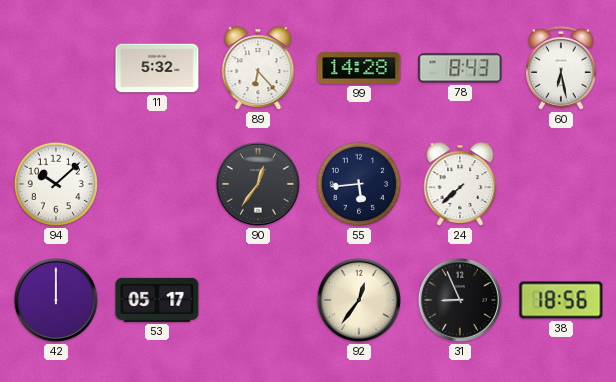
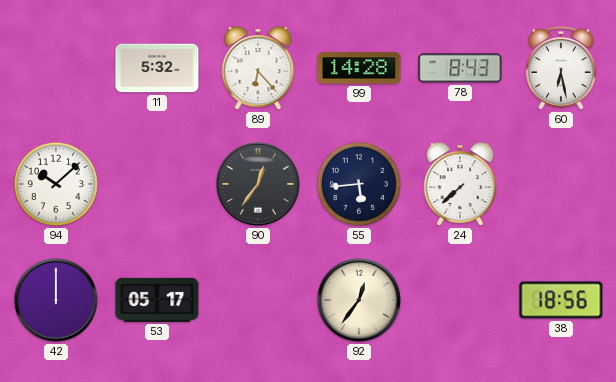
31: 8:56 -> none (460, 300)
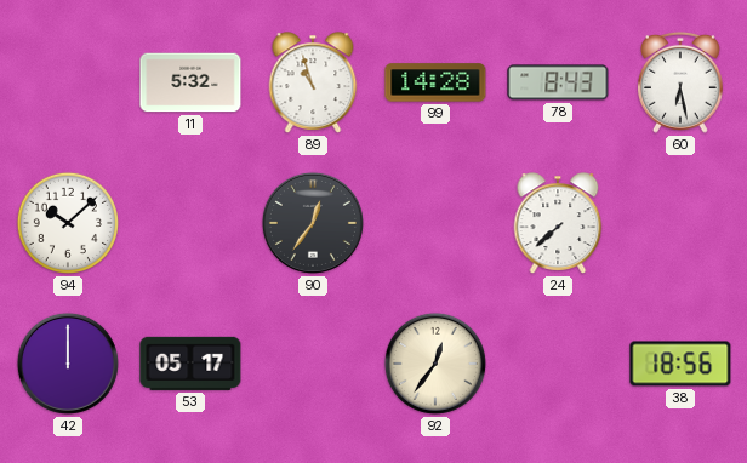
89: 6:23 -> 10:57 (313, 82)
55: 5:44 -> none (359, 184)
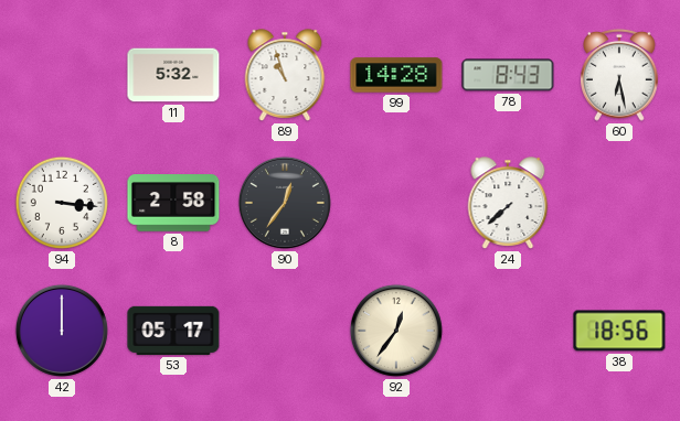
94: 10:08 -> 3:16 (62, 203)
8: none -> 2:58 (173, 203)
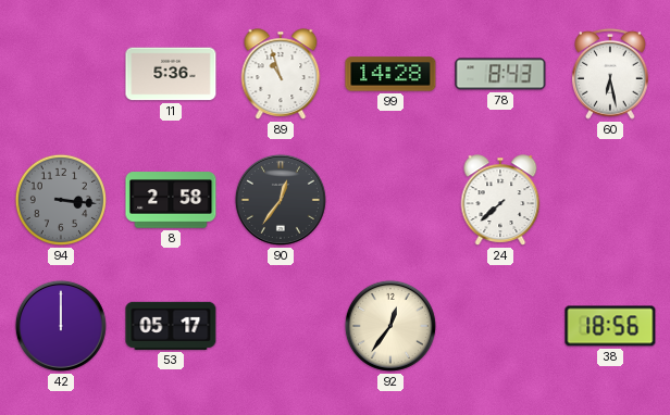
11: 5:32 -> 5:36 (171, 74)
94 dial: white -> grey (61, 200)
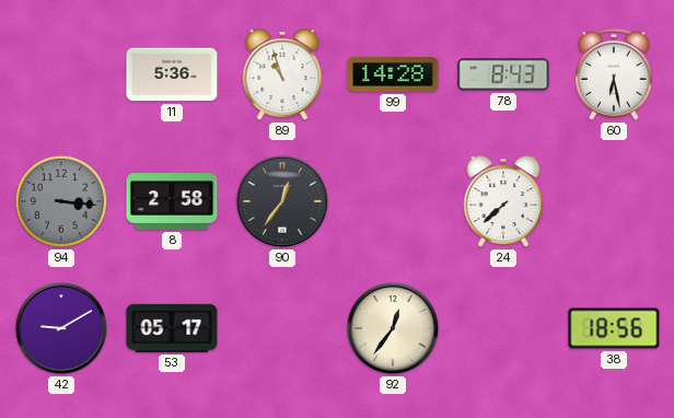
42: 12:00 -> 9:10 (61, 328)
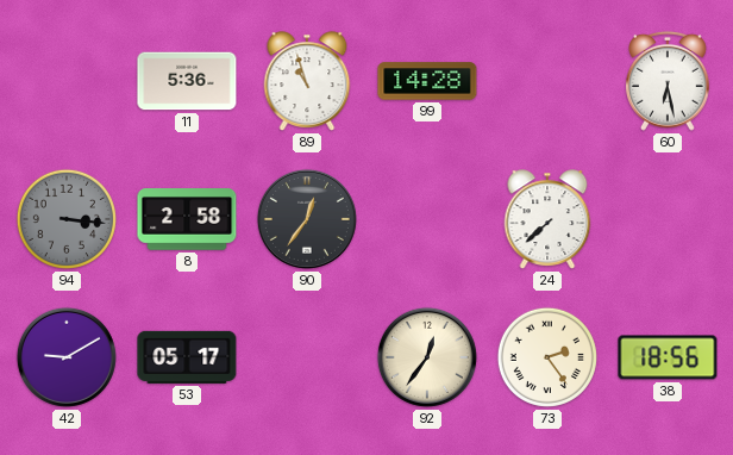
78: 8:43 -> none (503, 74)
73: none -> 2:24 (547, 357)
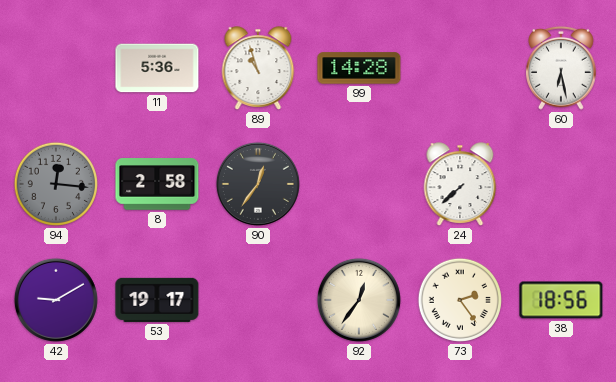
94: 3:16 -> 12:16 (56, 184)
53: 05:17 -> 19:17 (157, 300)
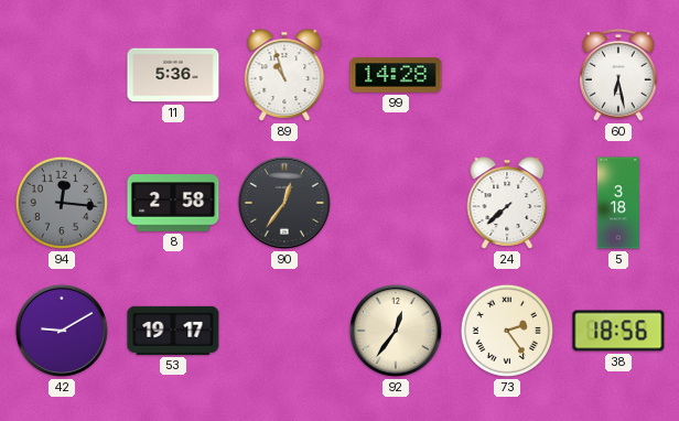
5: none -> 3:18 (618, 203)
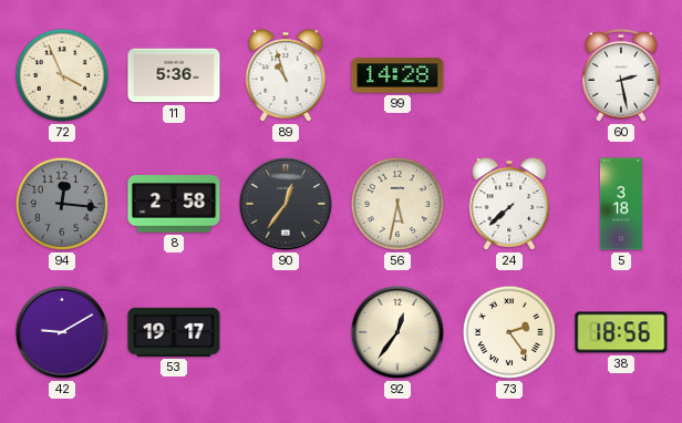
72: none -> 3:56 (62, 75)
60: 6:28 -> 2:28 (622, 75)
56: none -> 5:32 (397, 204)
